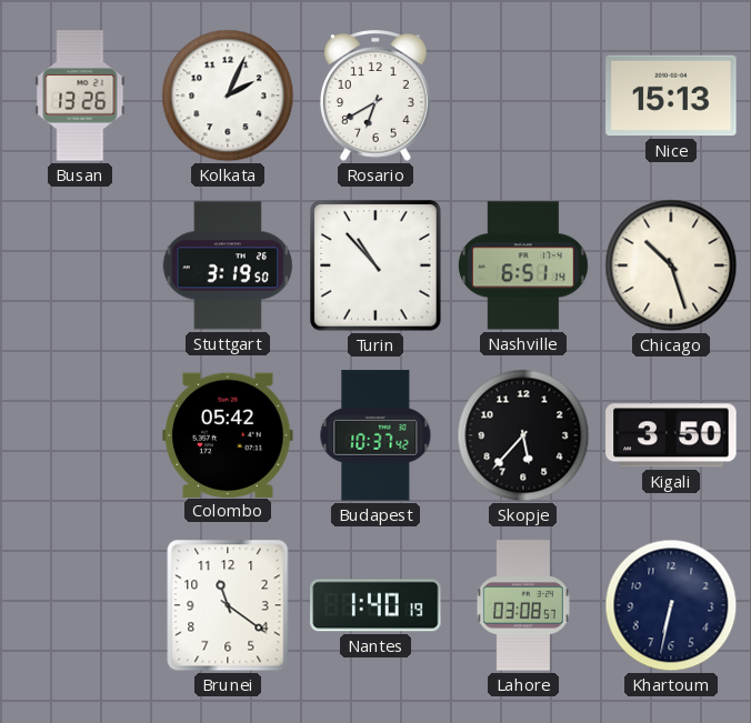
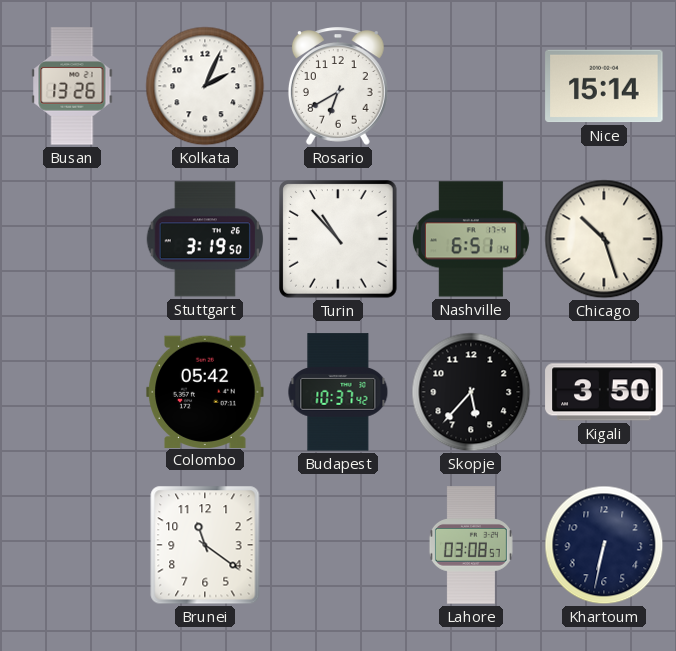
Nice: 15:13 -> 15:14 (604, 86)
Nantes: 1:40 -> none (375, 605)
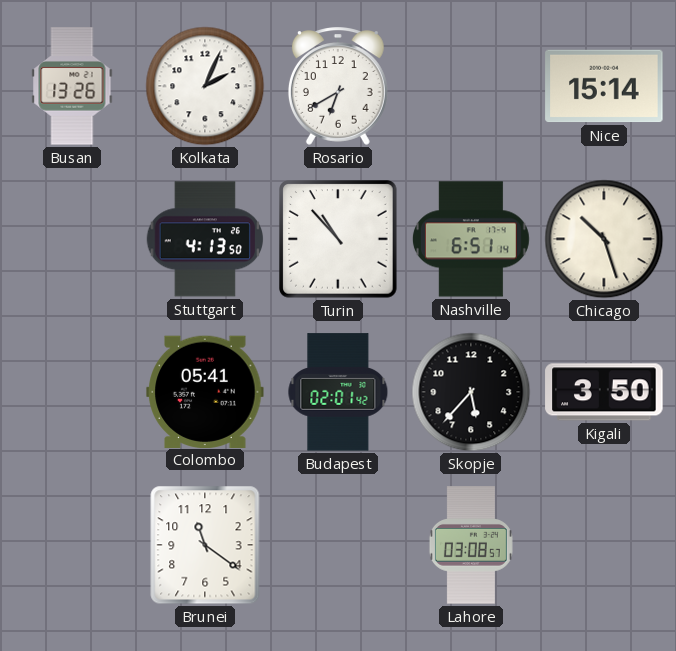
Stuttgart: 3:19 -> 4:13 (205, 239)
Colombo: 05:42 -> 05:41 (205, 391)
Budapest: 10:37 -> 02:01 (338, 392)
Khartoum: 6:32 -> none (604, 545)
